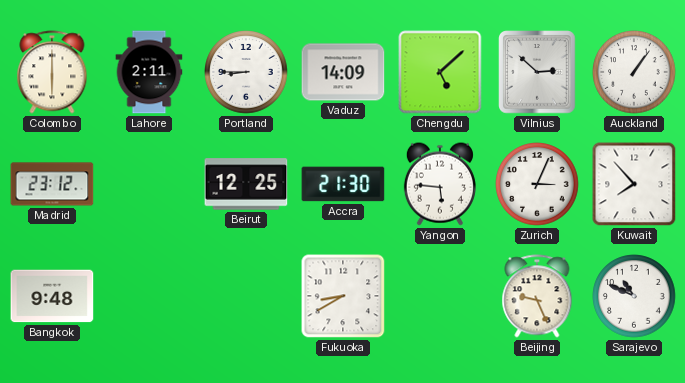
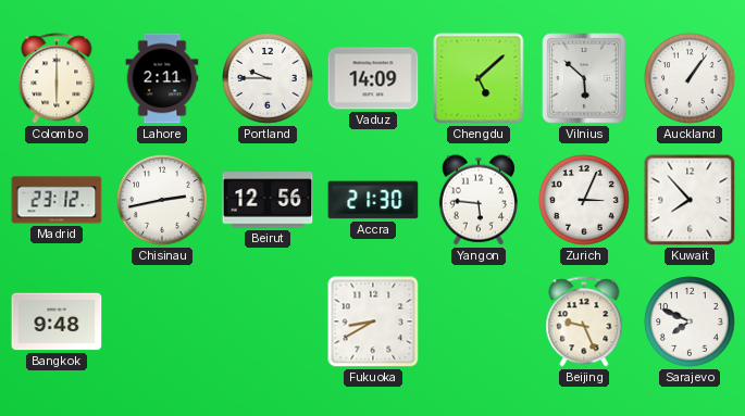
Portland: 8:45 -> 9:45 (268, 78)
Vilnius: 2:52 -> 5:52 (584, 78)
Chisinau: none -> 2:43 (162, 200)
Beirut: 12:25 -> 12:56 (268, 200)
Sarajevo: 10:49 -> 7:49 (690, 322)
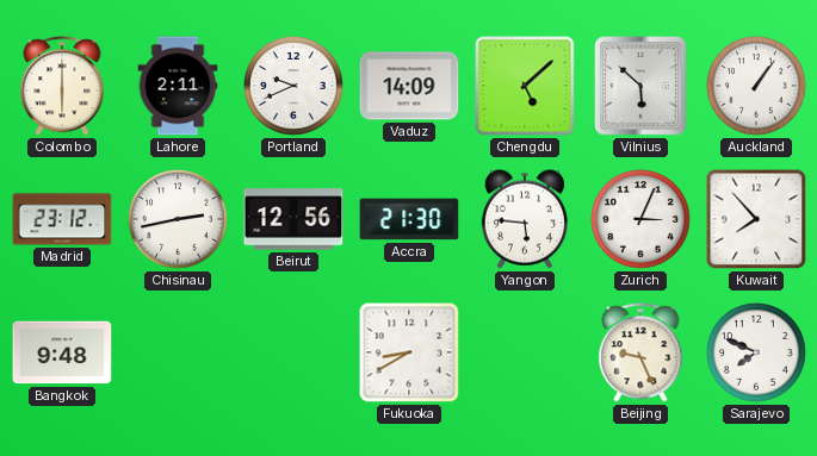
Portland: 9:45 -> 9:41 (293, 86)
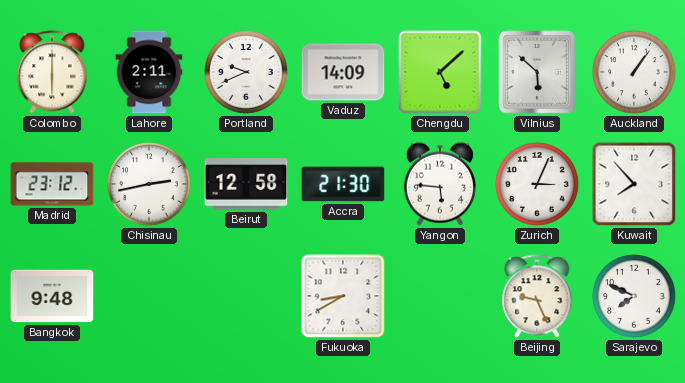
Beirut: 12:56 -> 12:58 (246, 184)
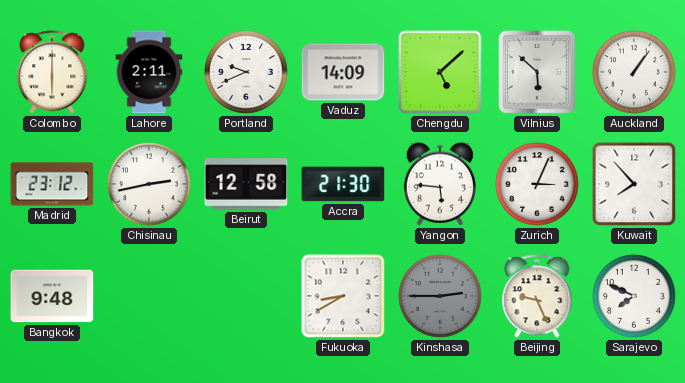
Kinshasa: none -> 2:45 (440, 296)
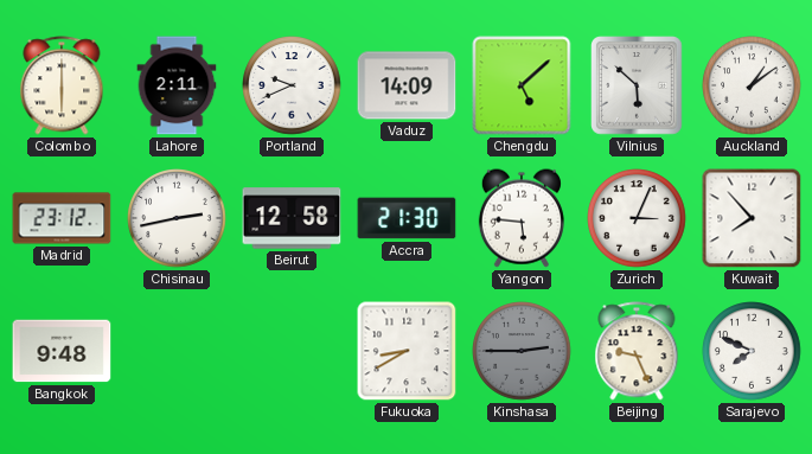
Auckland: 1:06 -> 1:09 (752, 85)
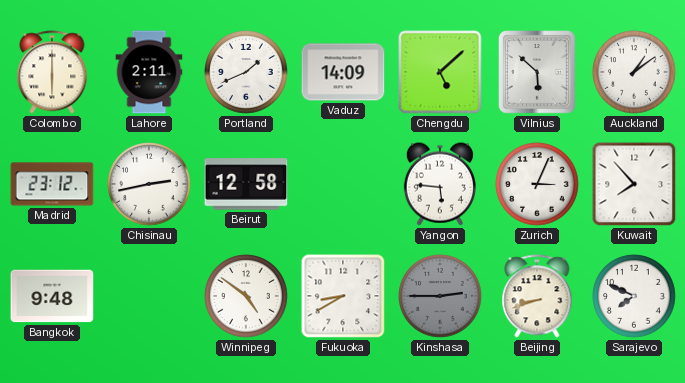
Portland: 9:41 -> 1:41 (246, 72)
Accra: 21:30 -> none (407, 218)
Winnipeg: none -> 4:51 (246, 296)
Beijing: 9:26 -> 8:42 (537, 296)
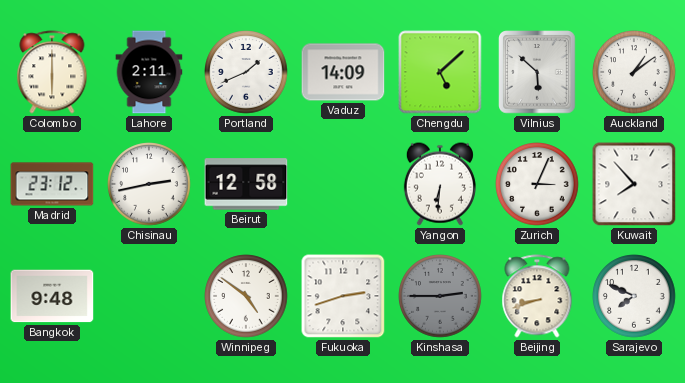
Yangon: 5:46 -> 6:31 (440, 184)
Fukuoka: 8:40 -> 2:42 (343, 296)
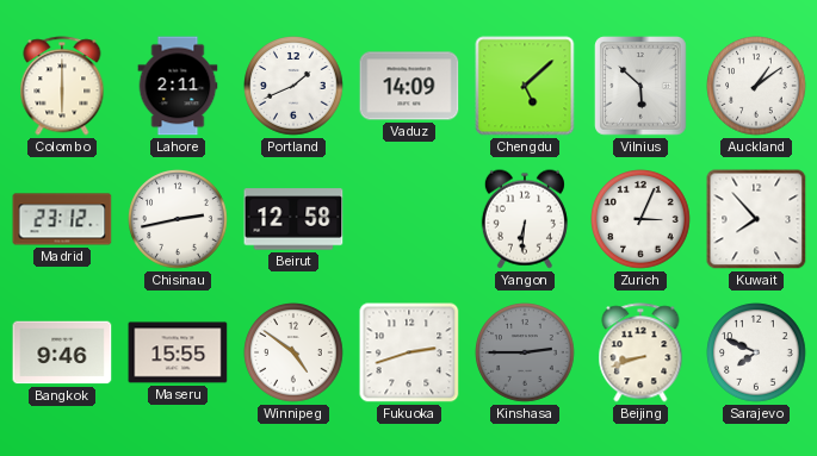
Bangkok: 9:48 -> 9:46 (62, 352)
Maseru: none -> 15:55 (178, 352)
